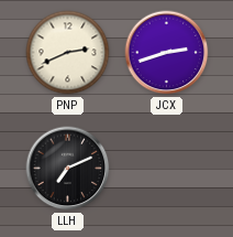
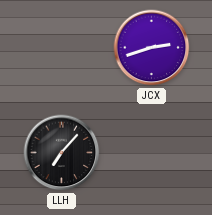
PNP: 2:41 -> none (68, 53)
LLH: 7:11 -> 7:07 (62, 153)
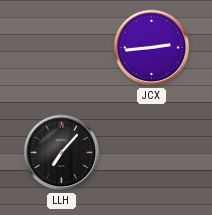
JCX: 2:42 -> 2:44 (152, 48)
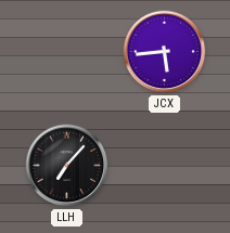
JCX: 2:44 -> 5:44 (165, 52)
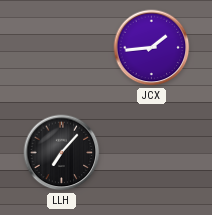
JCX: 5:44 -> 1:44 (152, 48)
